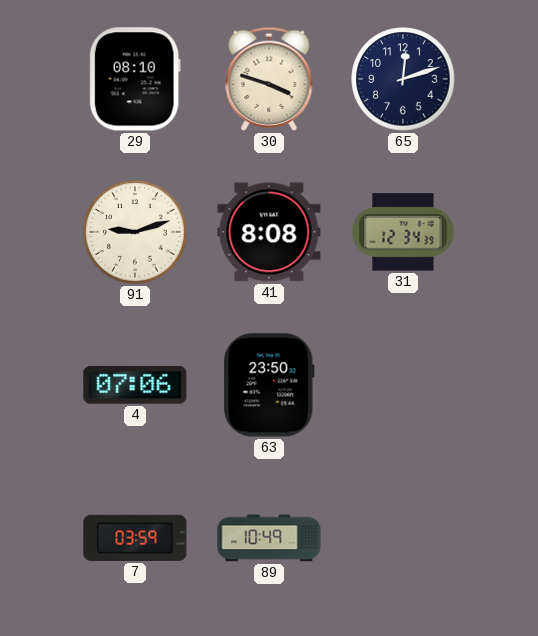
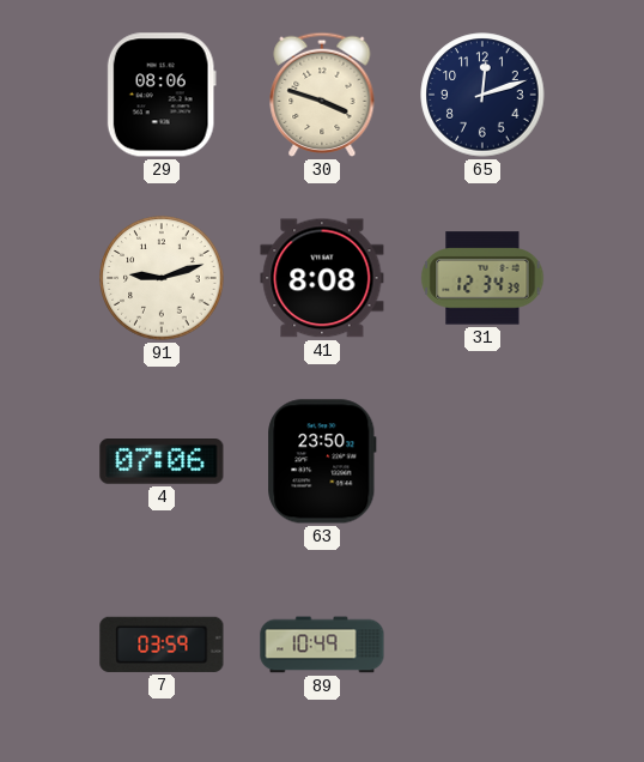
29: 08:10 -> 08:06 (162, 95)
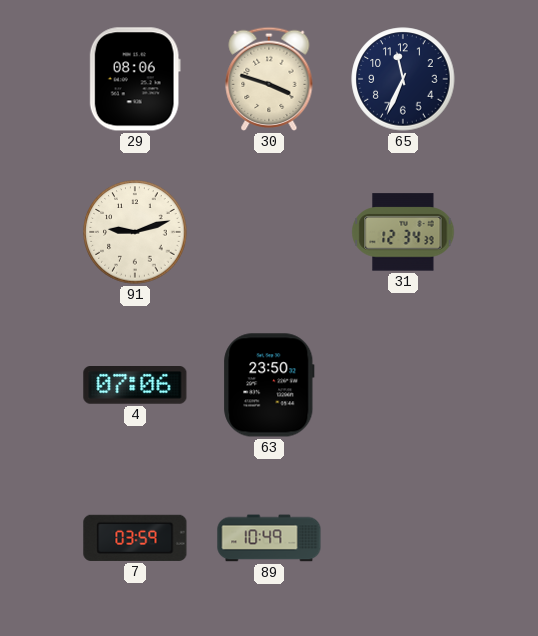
65: 12:12 -> 11:34 (403, 79)
41: 8:08 -> none (322, 278)
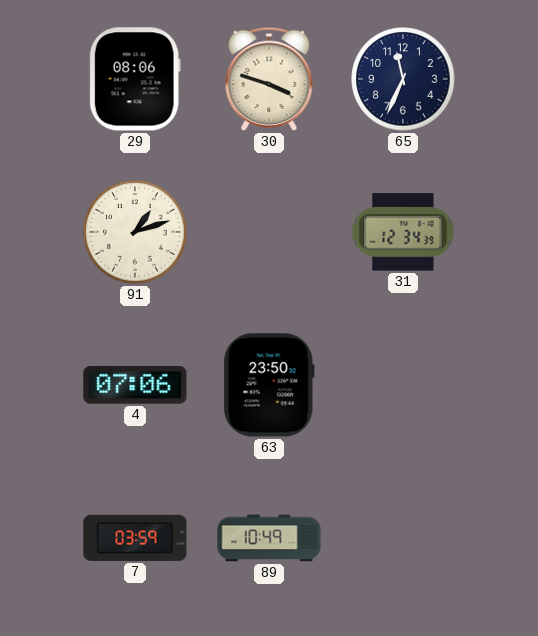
91: 9:12 -> 1:12 (135, 232)
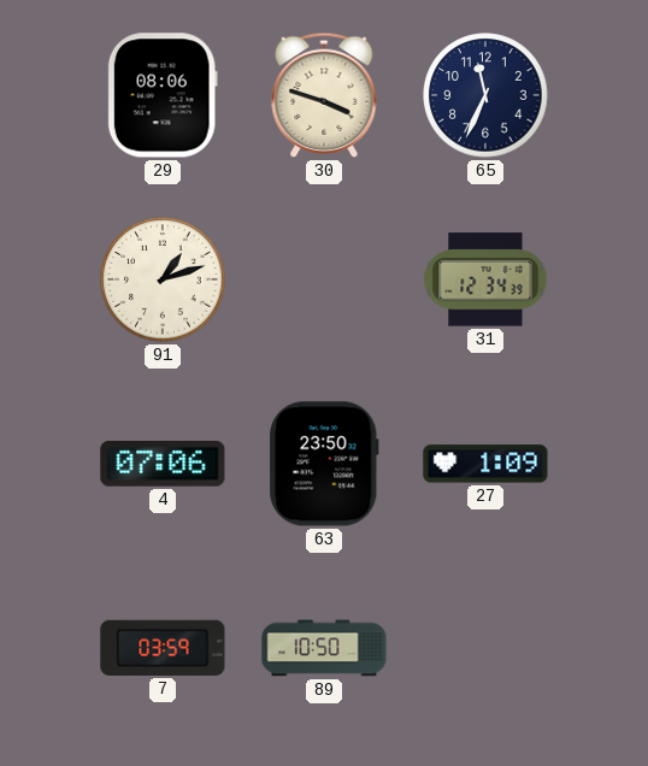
27: none -> 1:09 (485, 464)
89: 10:49 -> 10:50 (324, 648)
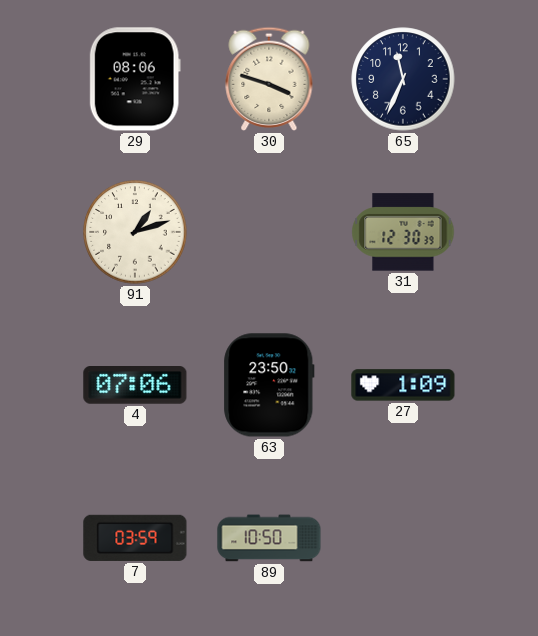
31: 12:34 -> 12:30 (403, 232)
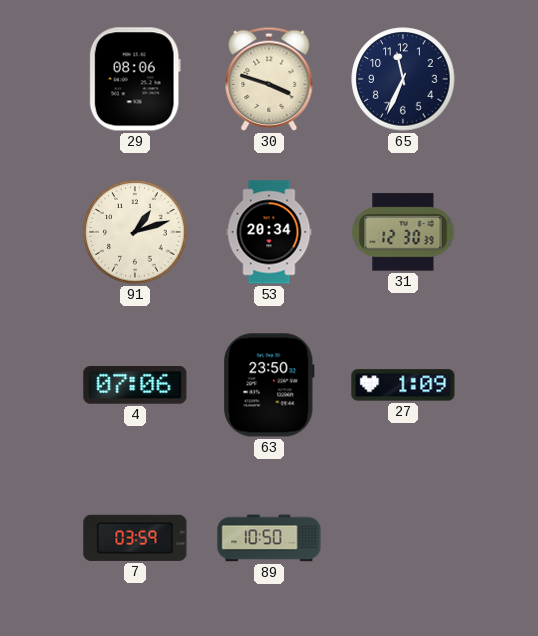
53: none -> 20:34 (269, 232)
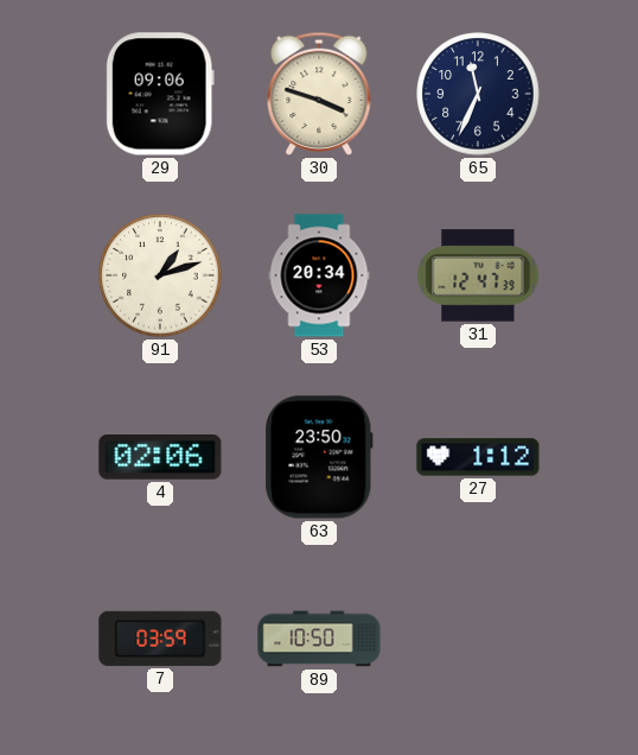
29: 08:06 -> 09:06 (160, 94)
31: 12:30 -> 12:47 (478, 275)
4: 07:06 -> 02:06 (160, 458)
27: 1:09 -> 1:12 (478, 457)
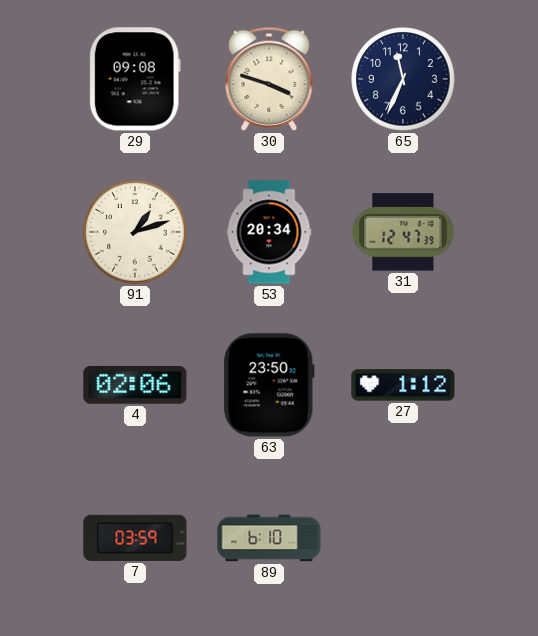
29: 09:06 -> 09:08 (135, 79)
89: 10:50 -> 6:10 (269, 538)
